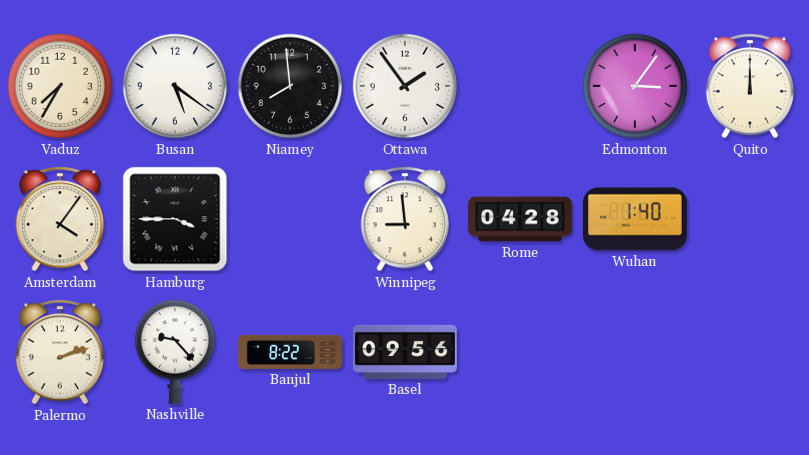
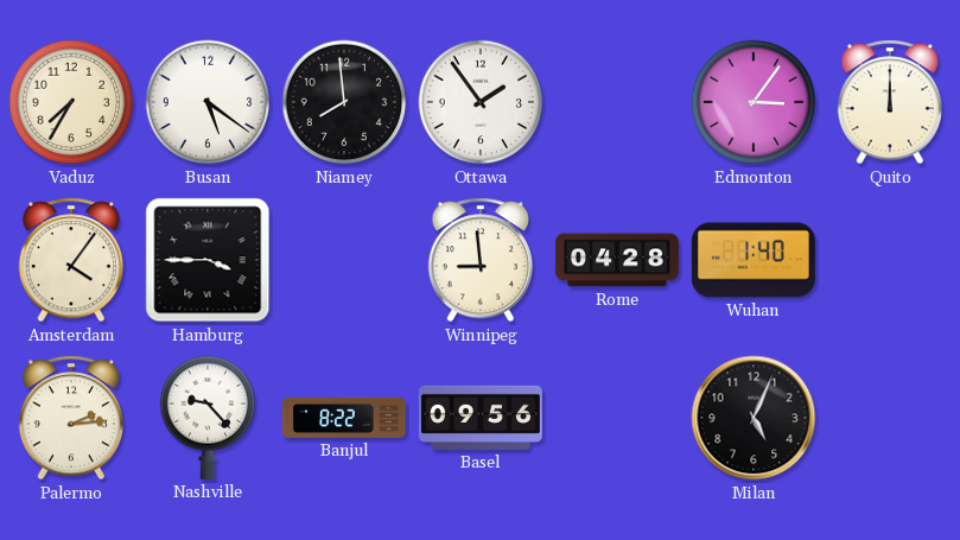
Palermo: 2:12 -> 2:14 (70, 418)
Milan: none -> 5:04 (754, 418)
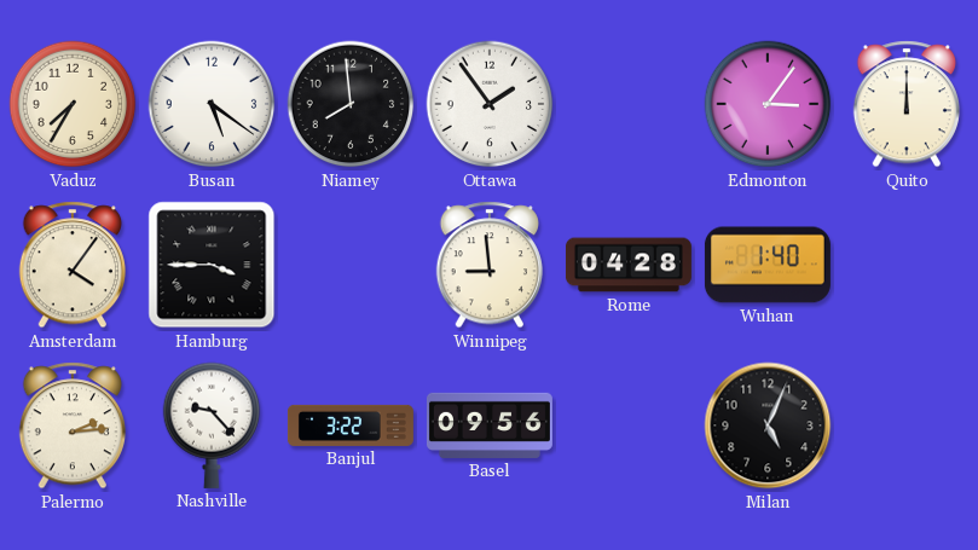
Banjul: 8:22 -> 3:22 (351, 425)
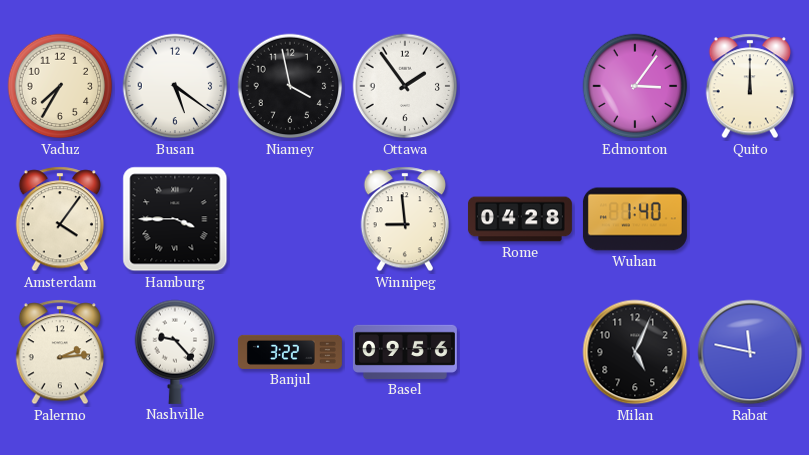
Niamey: 7:59 -> 3:58 (290, 86)
Rabat: none -> 11:47 (750, 352)
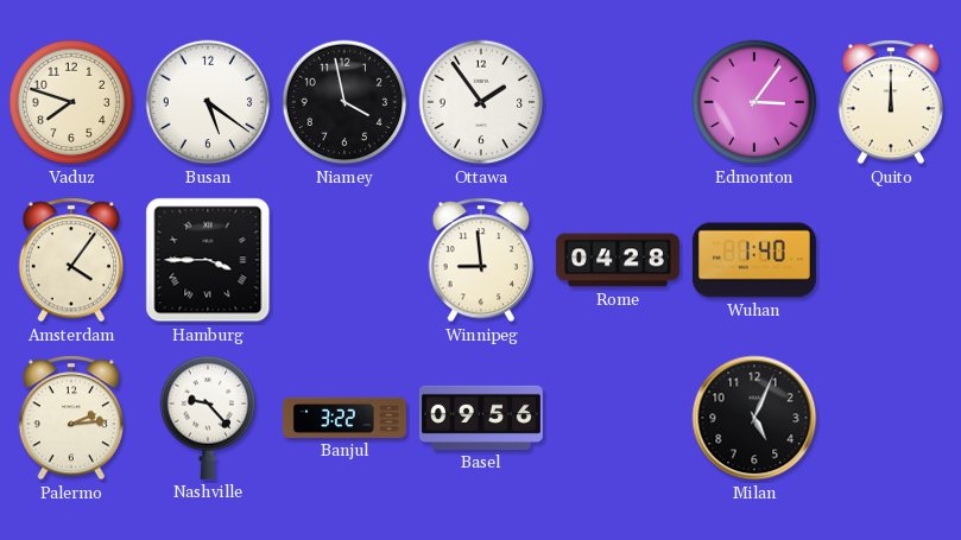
Vaduz: 7:35 -> 7:48 (71, 102)
Rabat: 11:47 -> none (750, 352)
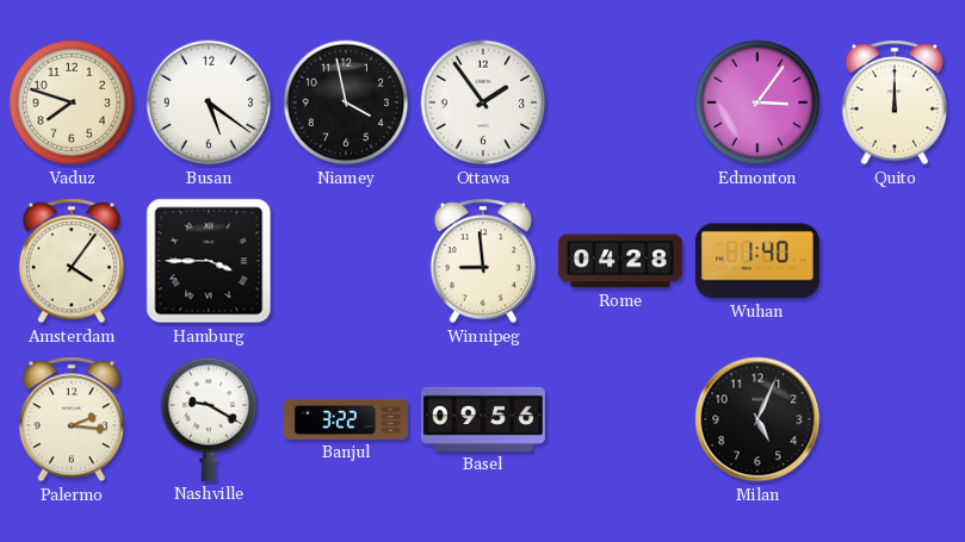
Palermo: 2:14 -> 2:16 (70, 419)
Nashville: 9:23 -> 9:20 (209, 419)
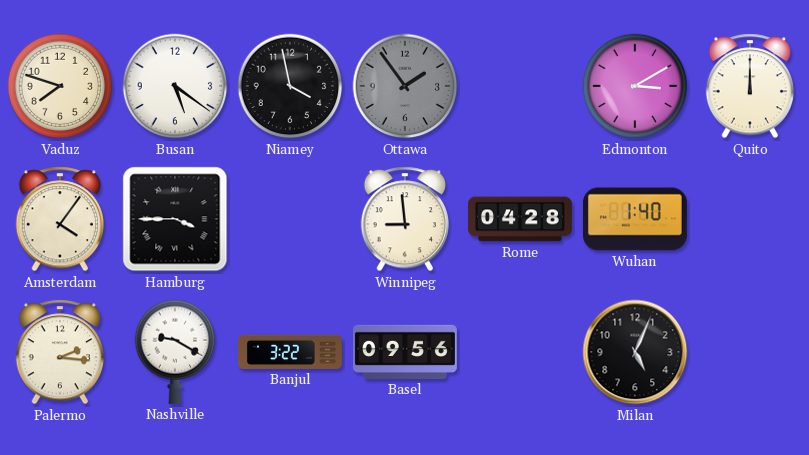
Ottawa dial: white -> grey (405, 86)
Edmonton: 3:06 -> 3:10 (635, 86)
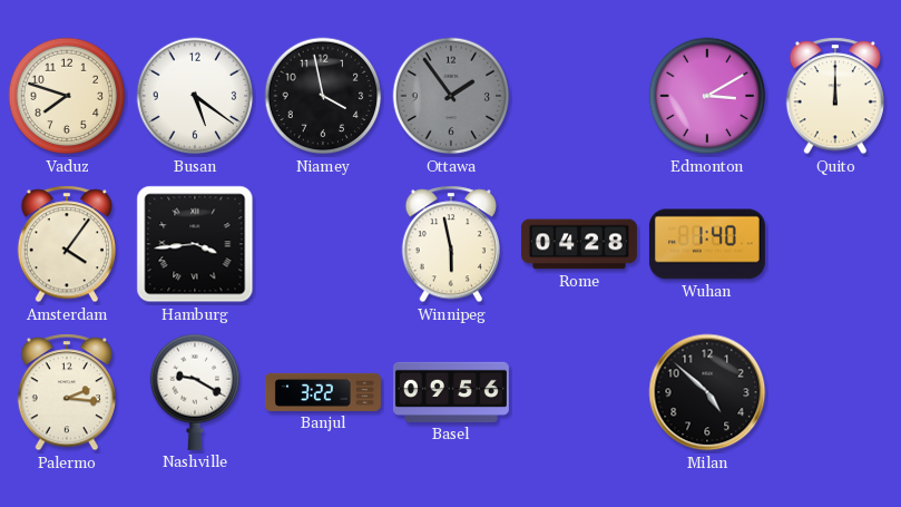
Hamburg: 3:45 -> 3:44 (195, 244)
Winnipeg: 8:59 -> 5:58 (450, 244)
Milan: 5:04 -> 4:52 (707, 392)
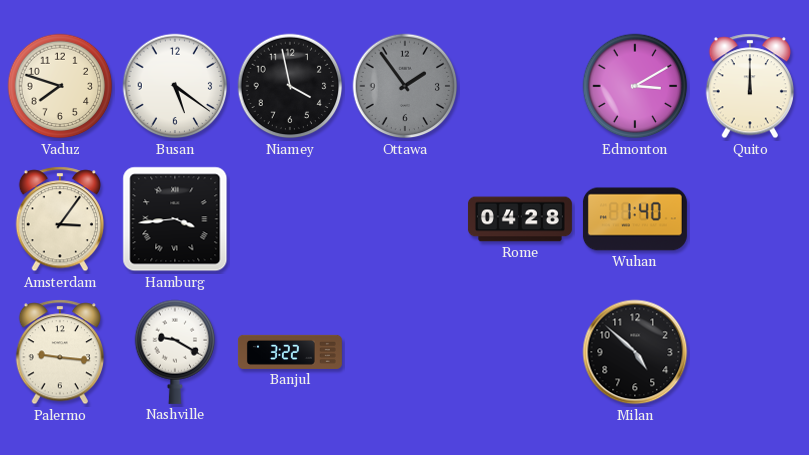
Amsterdam: 4:06 -> 3:06 (59, 219)
Winnipeg: 5:58 -> none (450, 244)
Palermo: 2:16 -> 9:16 (59, 352)
Basel: 09:56 -> none (451, 392)
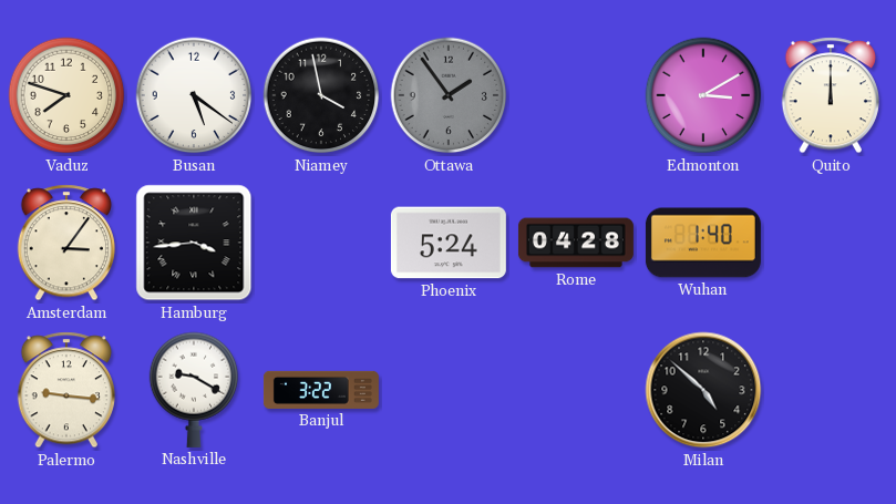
Phoenix: none -> 5:24 (449, 243)
